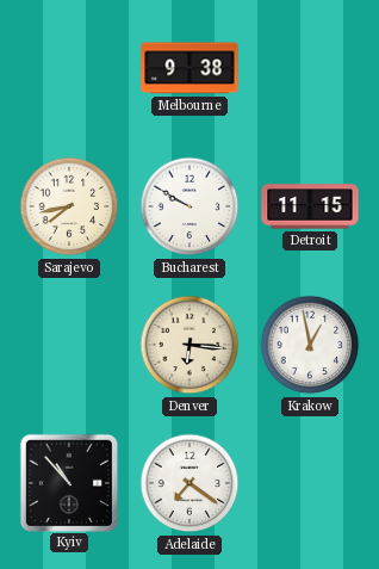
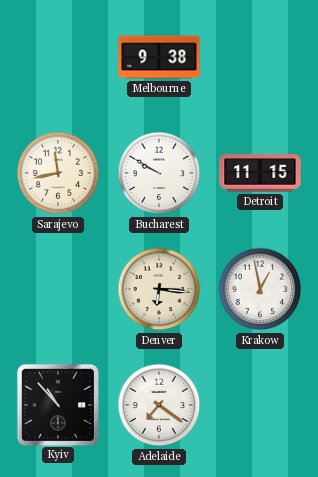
Sarajevo: 7:43 -> 11:43 (58, 173)
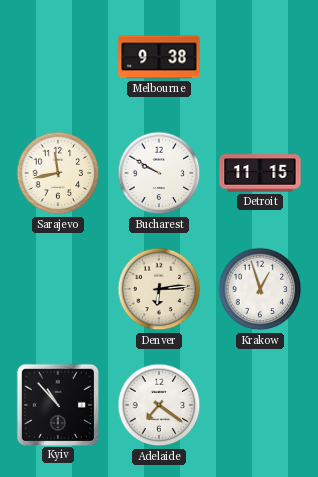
Denver: 6:16 -> 6:14 (159, 289)
Krakow: 12:58 -> 12:57 (260, 289)
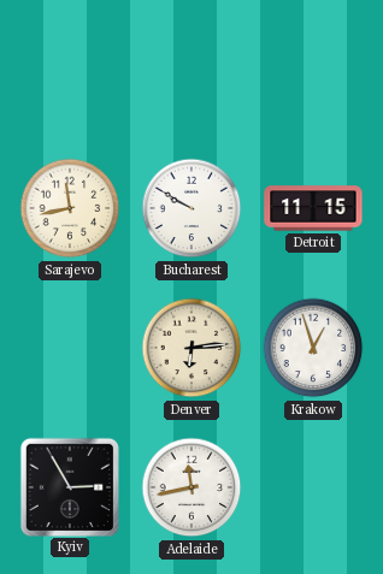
Melbourne: 9:38 -> none (159, 57)
Kyiv: 10:53 -> 2:55 (69, 486)
Adelaide: 7:21 -> 11:43 (191, 487)
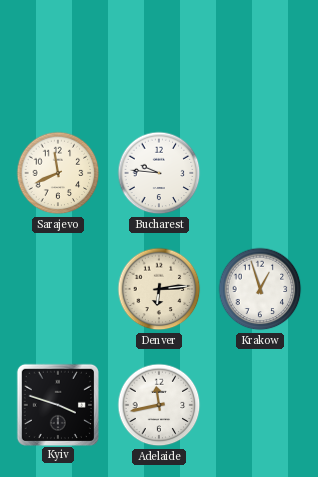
Sarajevo: 11:43 -> 11:41 (58, 173)
Bucharest: 9:50 -> 9:46 (159, 173)
Detroit: 11:15 -> none (313, 208)
Kyiv: 2:55 -> 3:48 (57, 404)
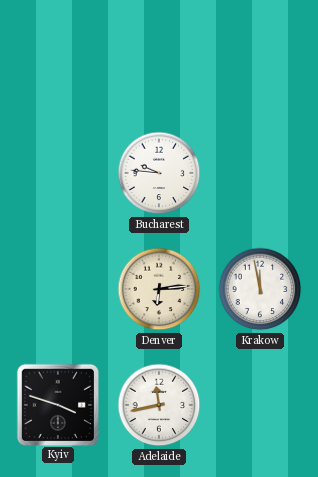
Sarajevo: 11:41 -> none (58, 173)
Krakow: 12:57 -> 11:58 (260, 289)
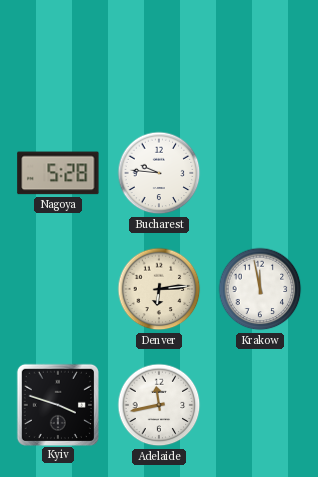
Nagoya: none -> 5:28 (58, 173)
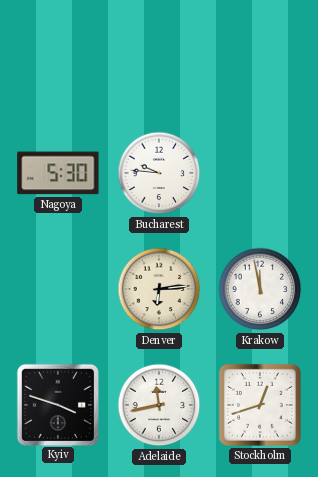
Nagoya: 5:28 -> 5:30 (58, 173)
Stockholm: none -> 12:42 (260, 405)
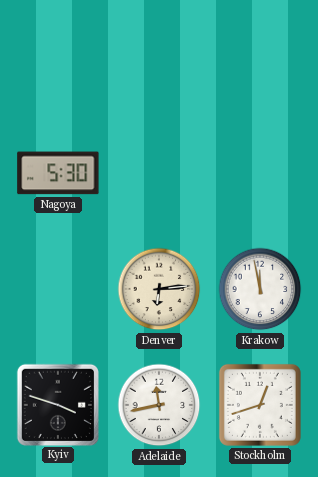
Bucharest: 9:46 -> none (159, 173)
